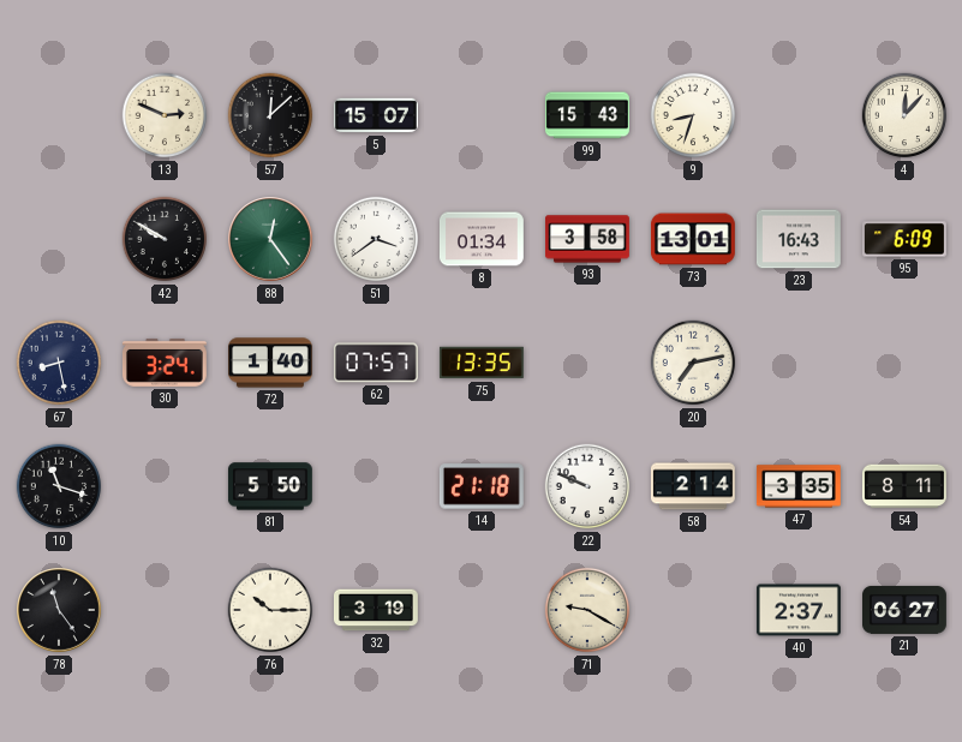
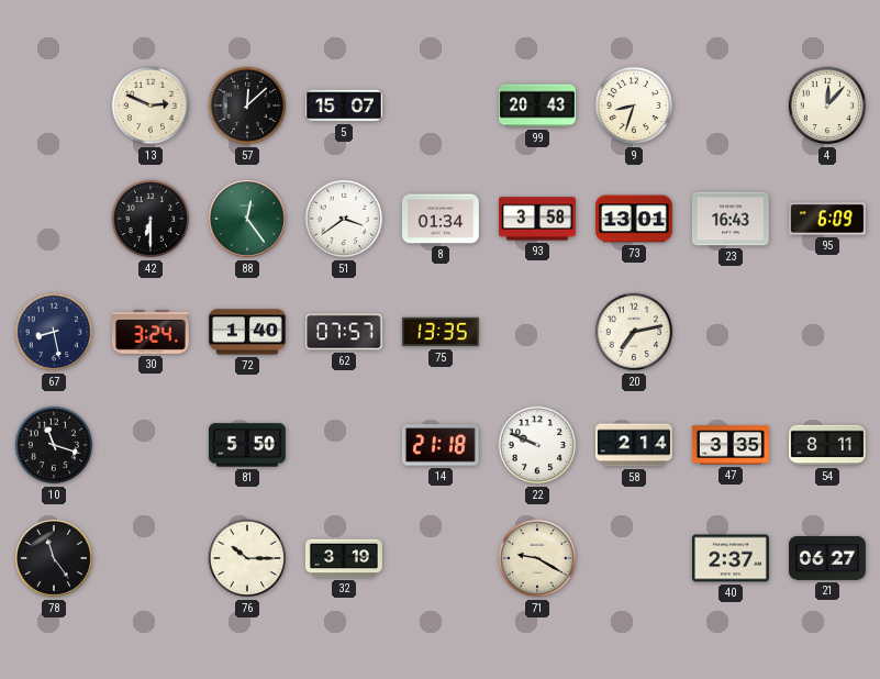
99: 15:43 -> 20:43 (537, 105)
42: 9:50 -> 6:30 (151, 219)
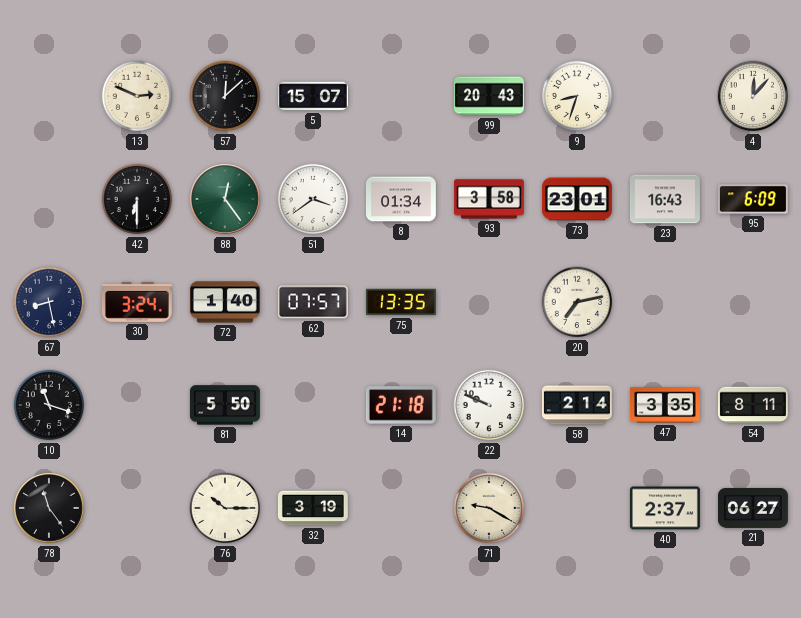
73: 13:01 -> 23:01 (577, 199)
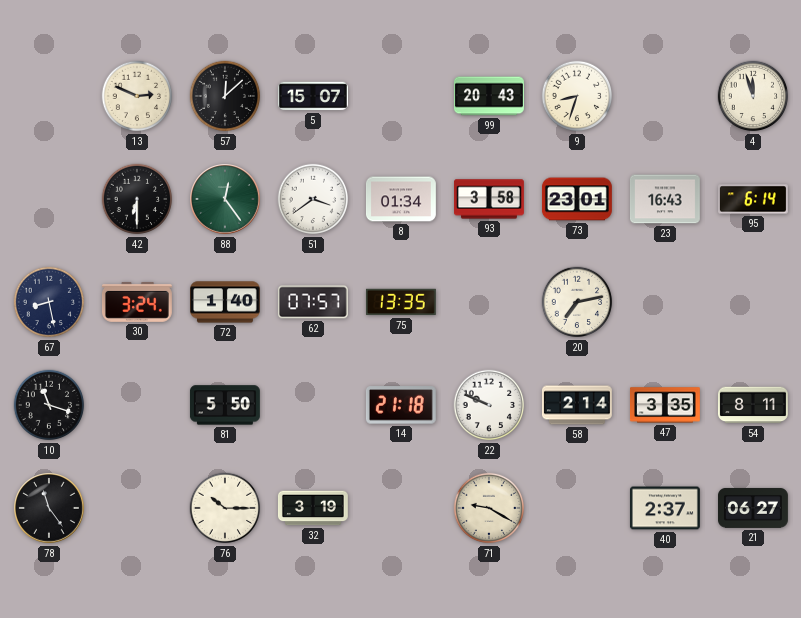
4: 12:07 -> 11:57 (753, 96)
95: 6:09 -> 6:14 (754, 199)
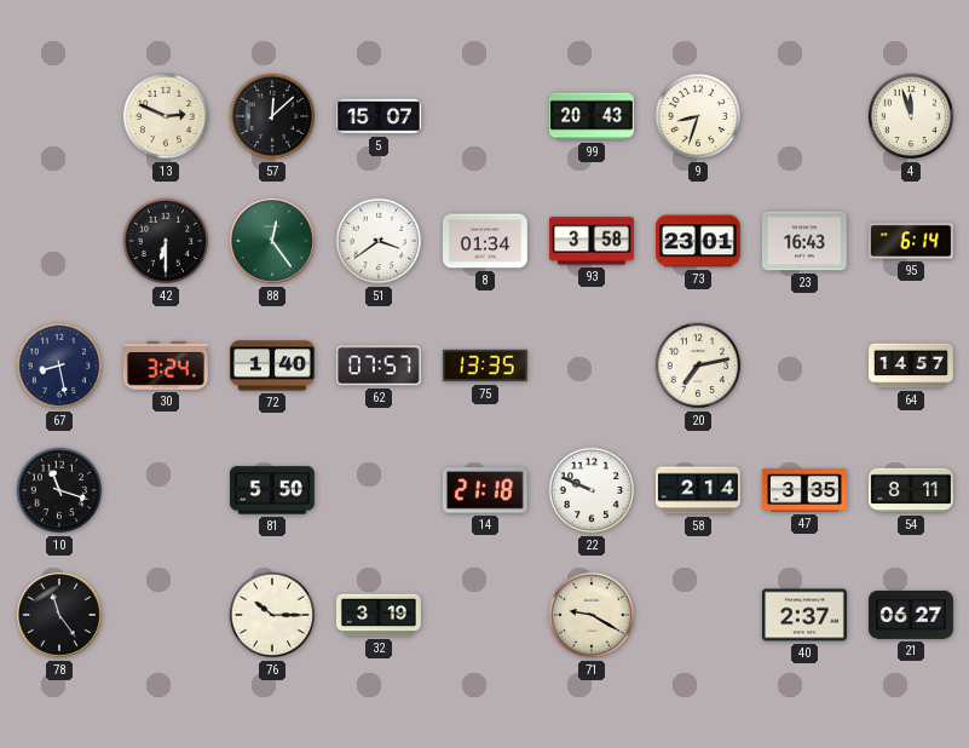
64: none -> 14:57 (912, 366)
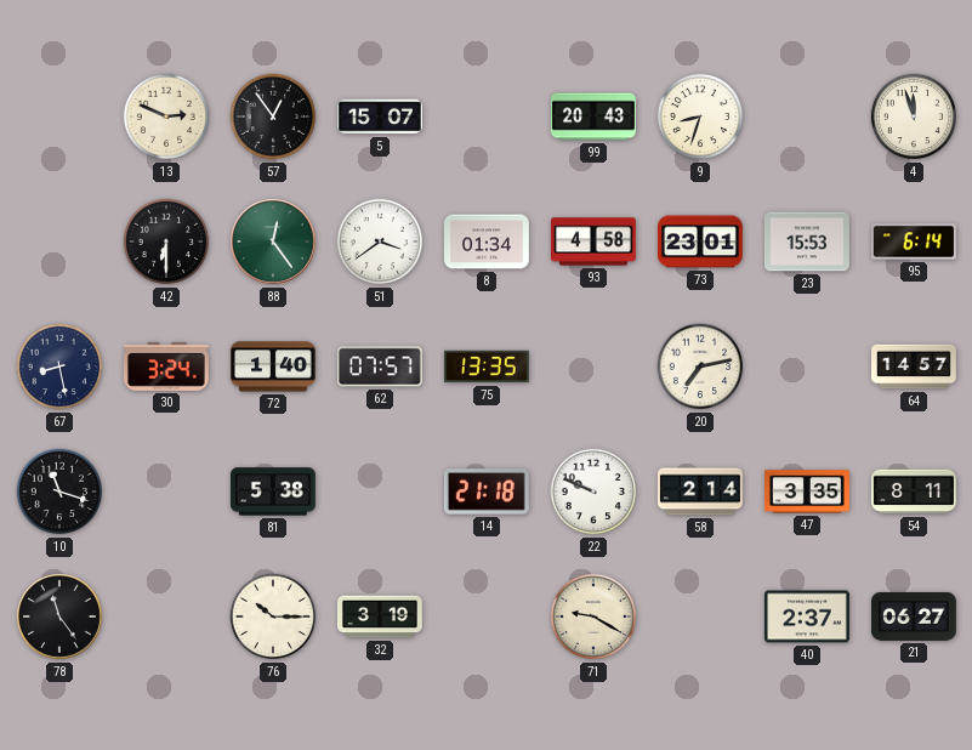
57: 12:08 -> 12:54 (273, 117)
93: 3:58 -> 4:58 (595, 242)
23: 16:43 -> 15:53 (807, 242)
81: 5:50 -> 5:38 (273, 492)
